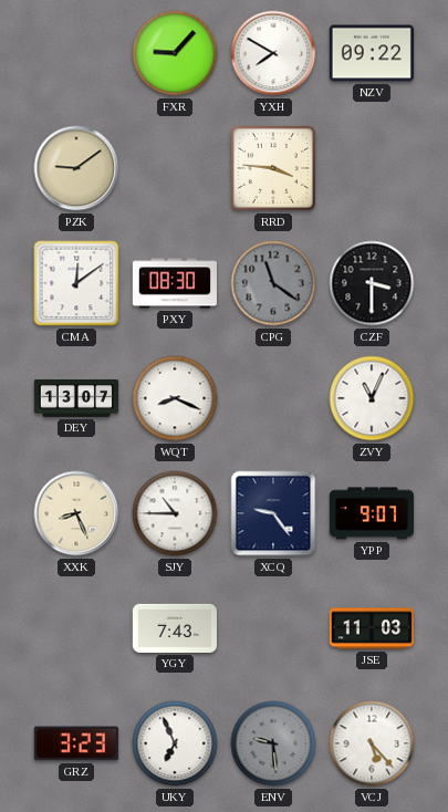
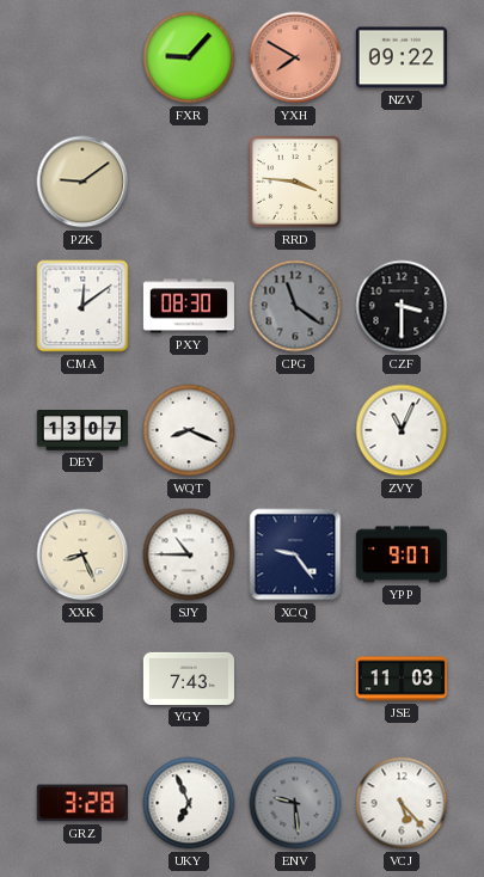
YXH dial: white -> salmon (295, 57)
GRZ: 3:23 -> 3:28 (82, 803)
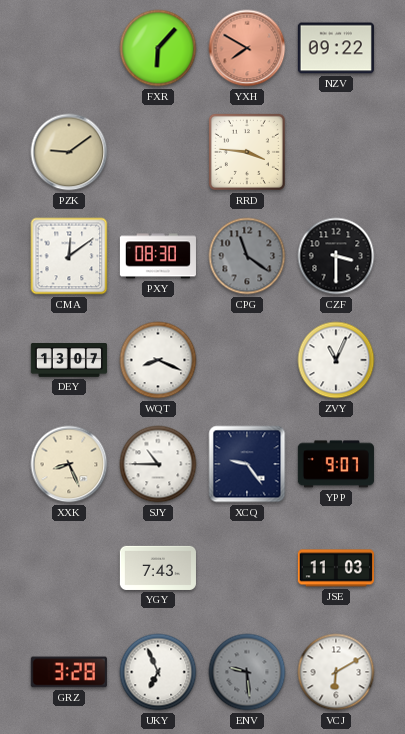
FXR: 9:07 -> 6:07 (158, 48)
VCJ: 5:23 -> 6:10 (336, 672)
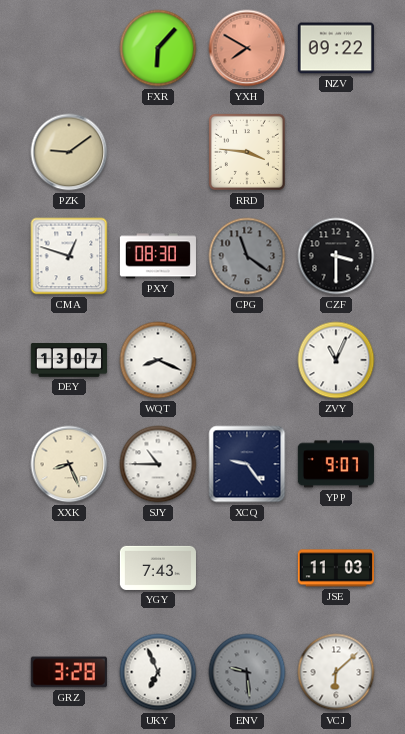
CMA: 12:09 -> 12:48 (69, 256)
VCJ: 6:10 -> 6:08 (336, 672)
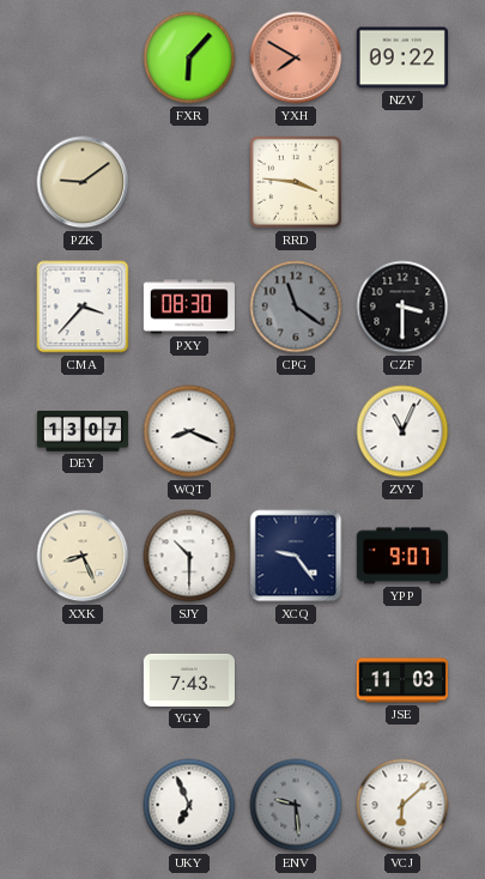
CMA: 12:48 -> 3:37 (83, 307)
SJY: 10:45 -> 10:30 (189, 556)
GRZ: 3:28 -> none (69, 672)
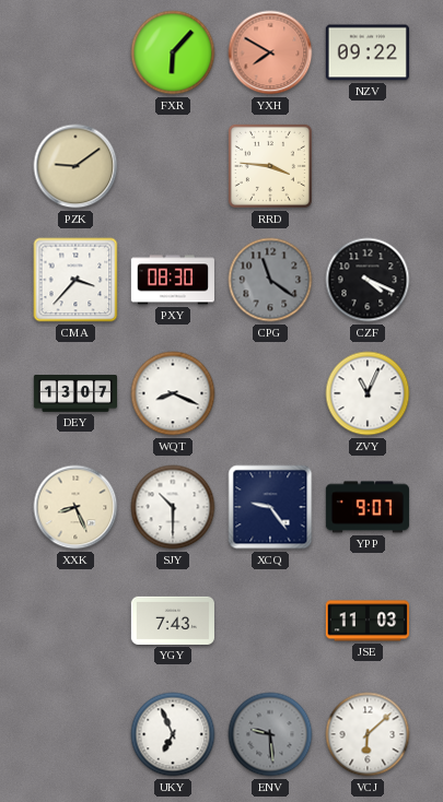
CZF: 3:30 -> 4:19 (368, 280)
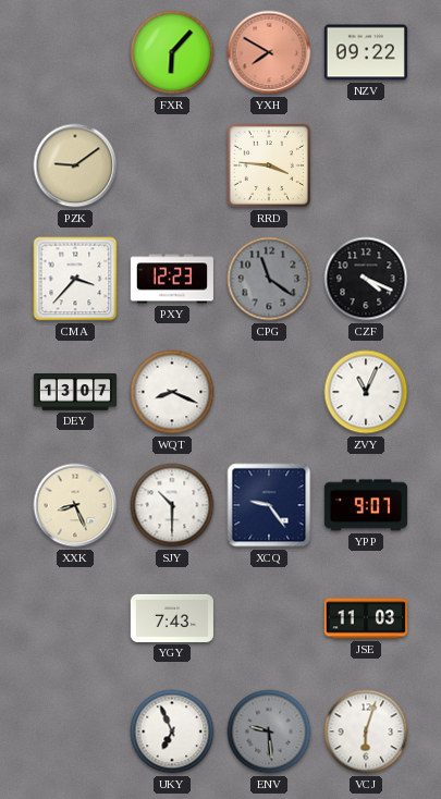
PXY: 08:30 -> 12:23 (172, 279)
VCJ: 6:08 -> 6:03 (366, 732)
